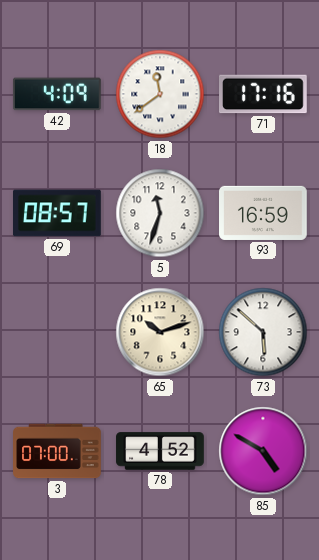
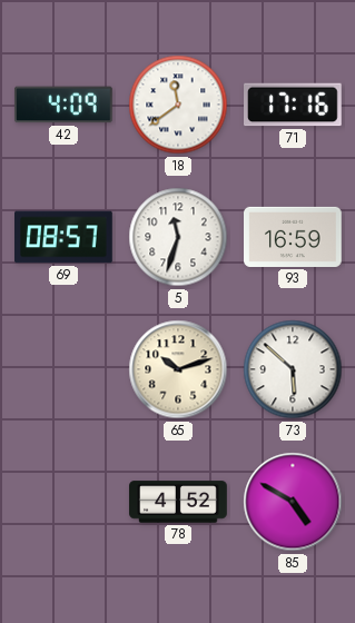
3: 07:00 -> none (57, 451)
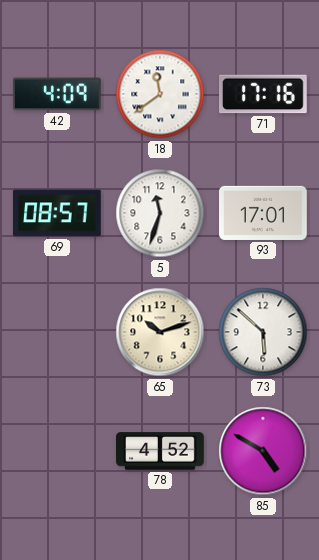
93: 16:59 -> 17:01 (263, 213)
